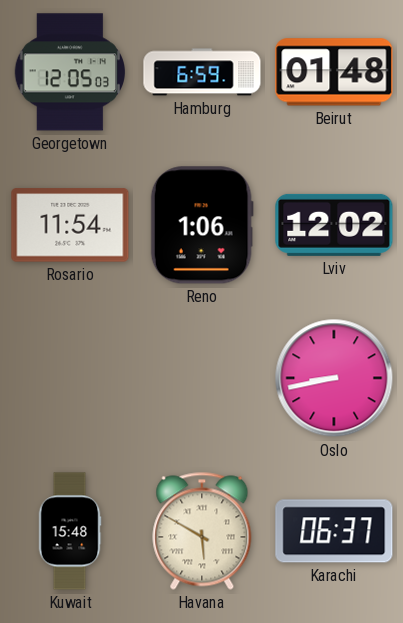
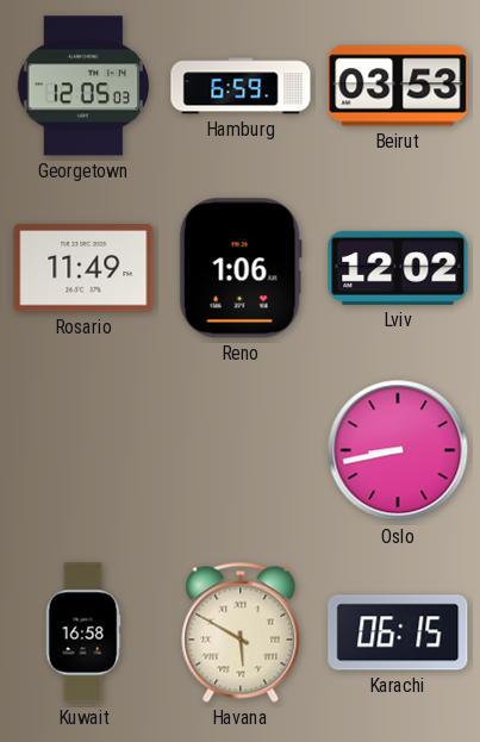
Beirut: 01:48 -> 03:53 (398, 86)
Rosario: 11:54 -> 11:49 (83, 268)
Kuwait: 15:48 -> 16:58 (83, 632)
Karachi: 06:37 -> 06:15 (398, 632)
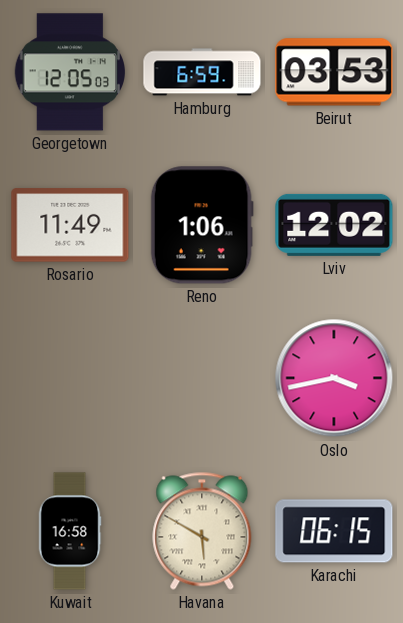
Oslo: 8:43 -> 3:43 (334, 378)
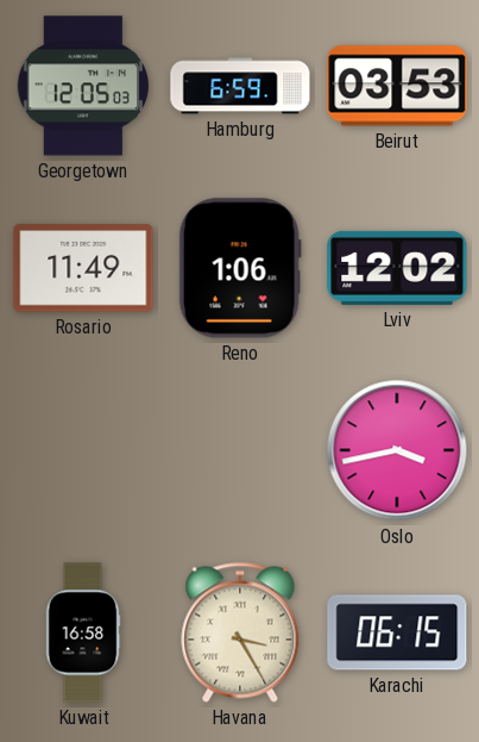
Havana: 5:50 -> 3:25 (240, 632)
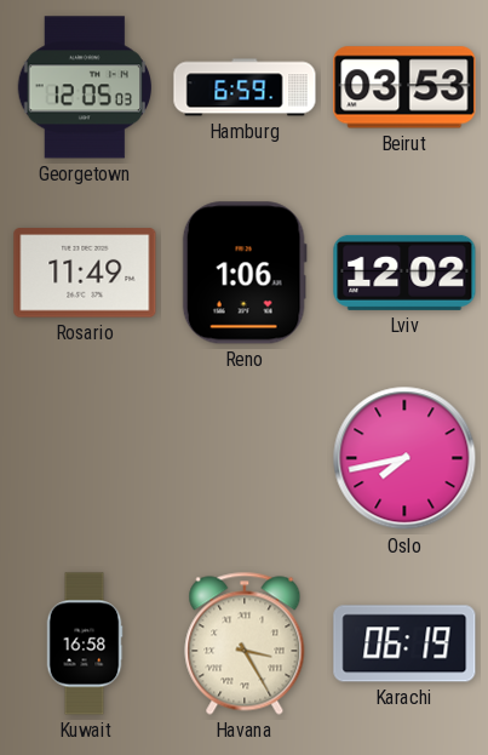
Oslo: 3:43 -> 7:43 (404, 458)
Karachi: 06:15 -> 06:19 (404, 644)
